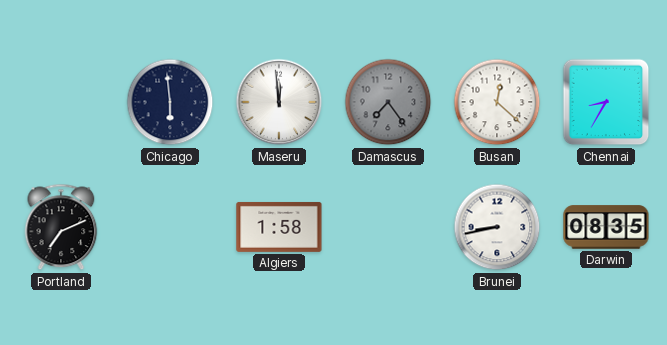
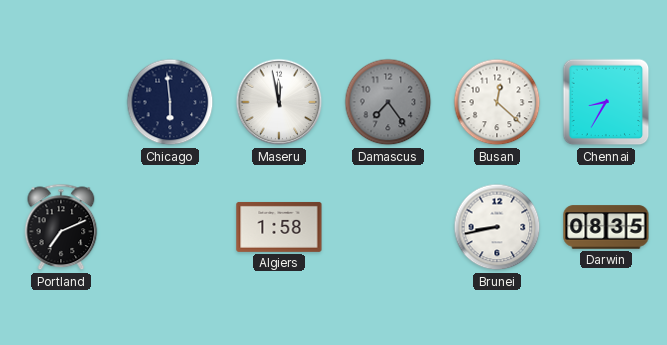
Maseru: 11:59 -> 11:58 (279, 102)
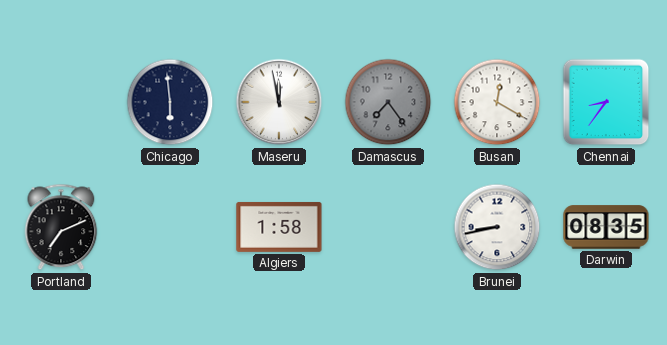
Busan: 12:22 -> 12:20 (497, 102)
Chennai: 8:35 -> 8:36 (606, 102)
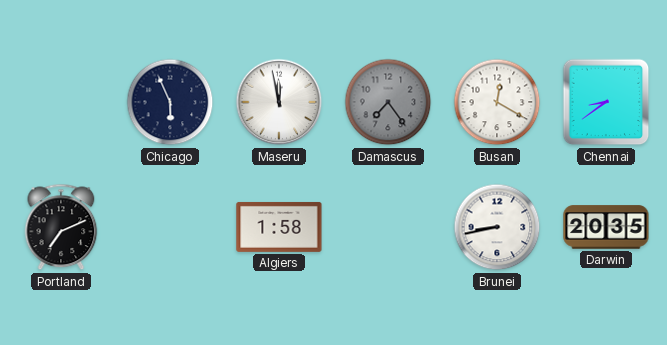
Chicago: 5:59 -> 5:56 (170, 102)
Chennai: 8:36 -> 8:39 (606, 102)
Darwin: 08:35 -> 20:35 (606, 227)
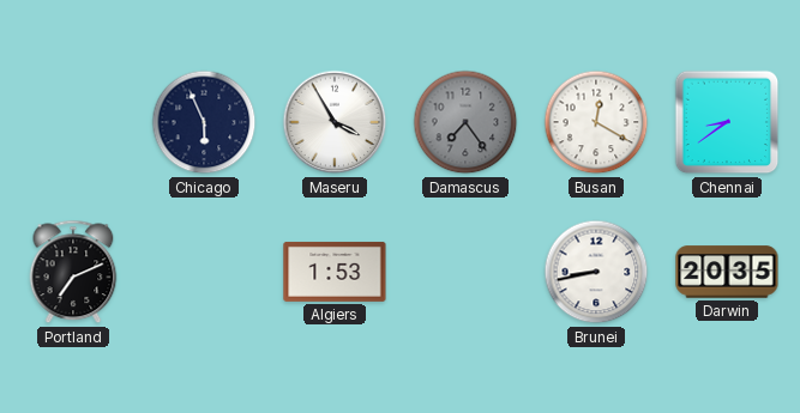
Maseru: 11:58 -> 3:55 (335, 122)
Algiers: 1:58 -> 1:53 (335, 272)
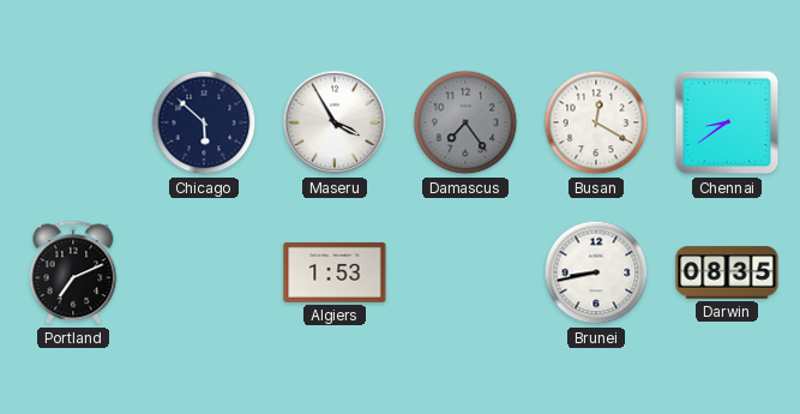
Chicago: 5:56 -> 5:52 (204, 122)
Darwin: 20:35 -> 08:35 (727, 272)
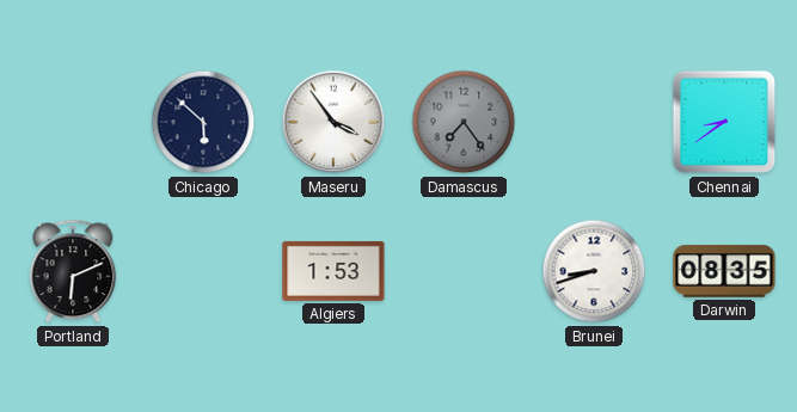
Maseru: 3:55 -> 3:54 (333, 122)
Busan: 12:20 -> none (596, 122)
Portland: 7:11 -> 6:11 (73, 271)
Brunei: 8:43 -> 8:42 (594, 271)
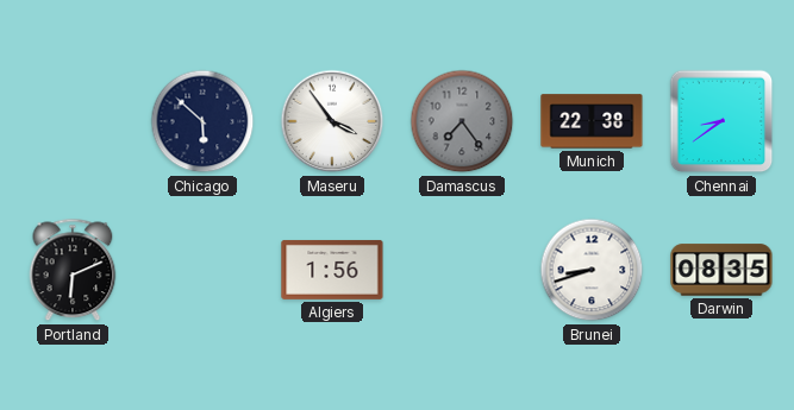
Munich: none -> 22:38 (592, 121)
Algiers: 1:53 -> 1:56 (332, 270)
